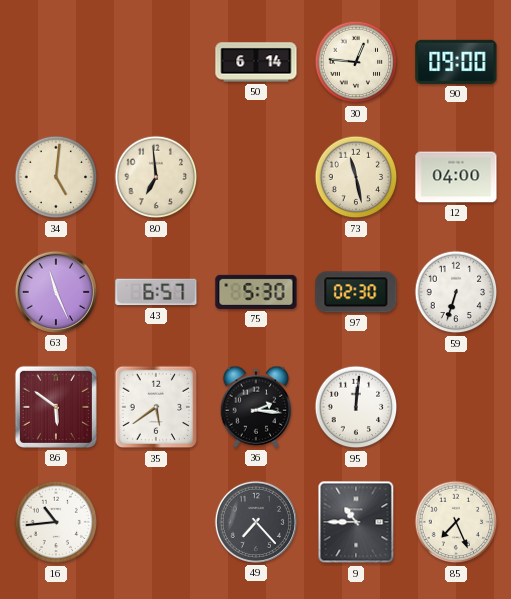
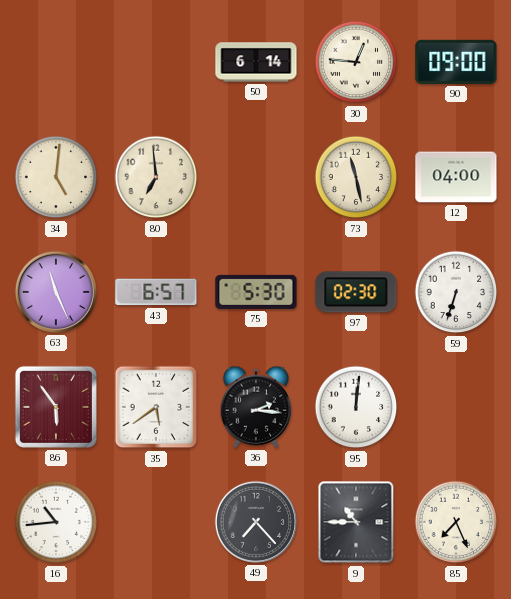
86: 5:51 -> 5:54 (56, 407)
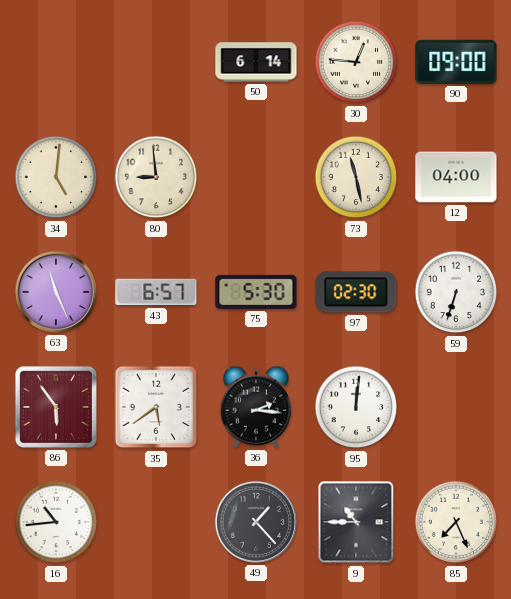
80: 6:59 -> 8:59 (156, 177)
49: 7:23 -> 1:23 (256, 522)
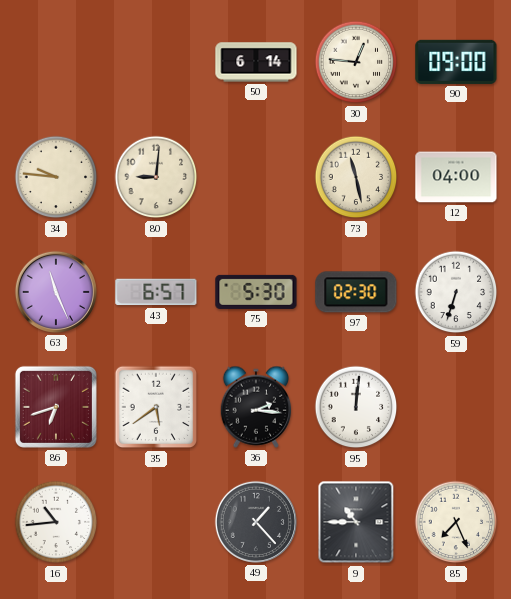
34: 5:01 -> 9:46 (56, 177)
80: 8:59 -> 9:01 (156, 177)
86: 5:54 -> 6:42 (56, 407)
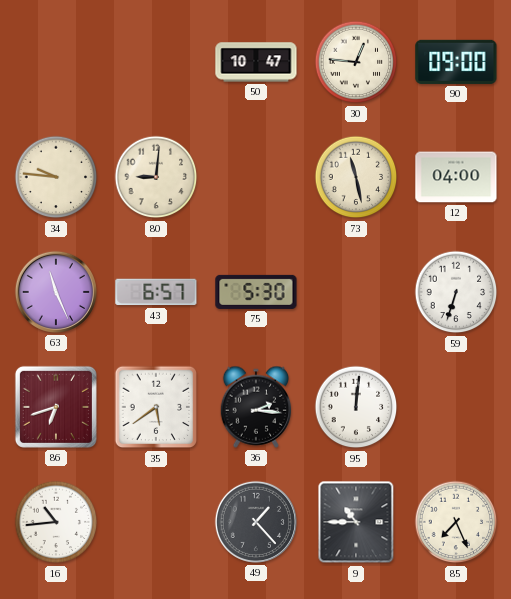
50: 6:14 -> 10:47 (256, 62)
97: 02:30 -> none (356, 292)
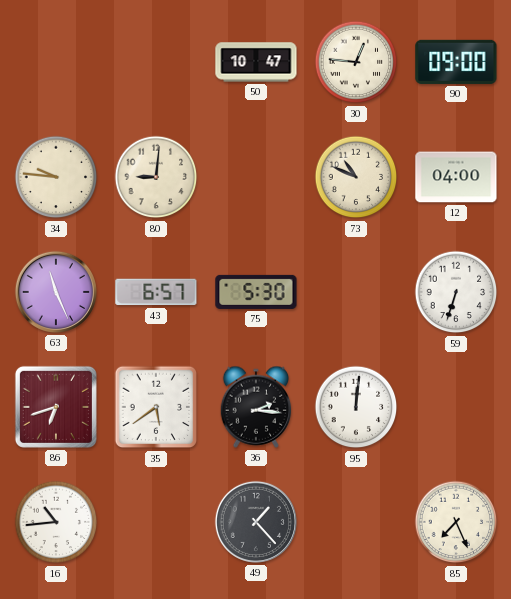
73: 11:28 -> 10:49 (356, 177)
9: 10:45 -> none (356, 522)
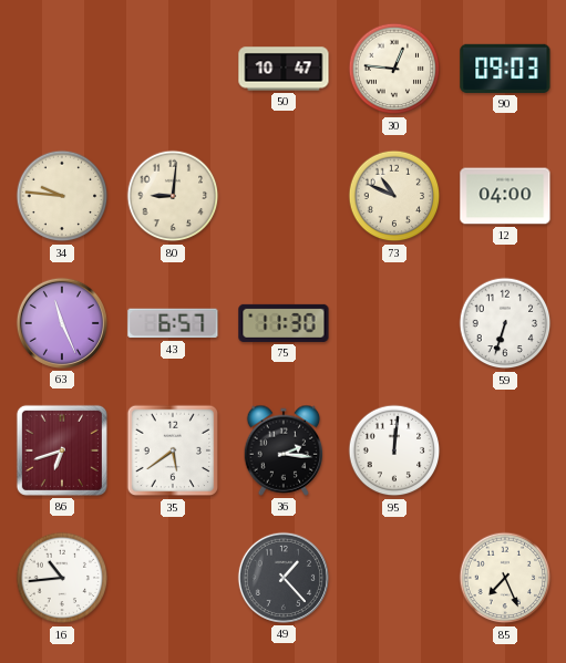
90: 09:00 -> 09:03 (505, 69)
75: 5:30 -> 11:30 (284, 323)
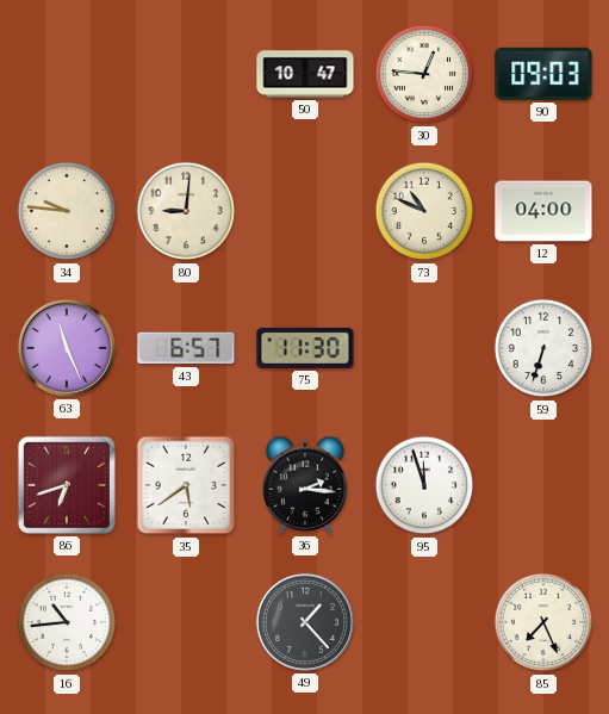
95: 12:01 -> 11:57 (424, 485)
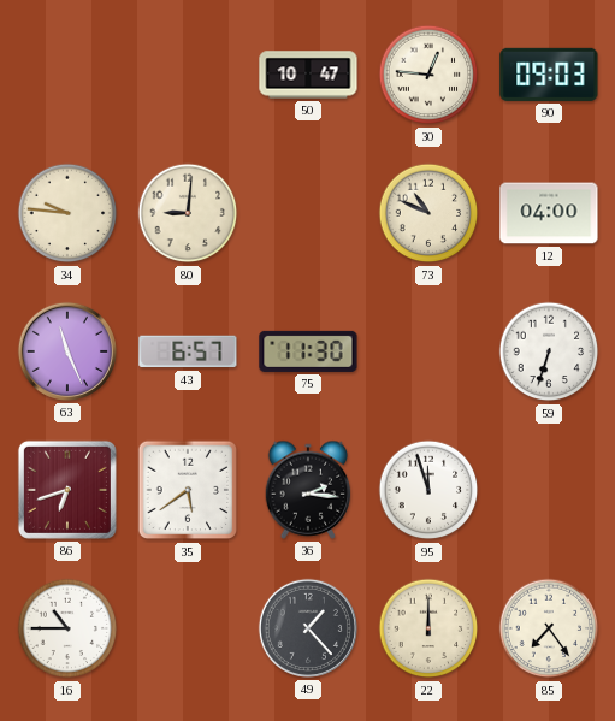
16: 10:44 -> 10:45 (67, 628)
22: none -> 12:00 (428, 628)
85: 7:26 -> 7:24 (549, 628)
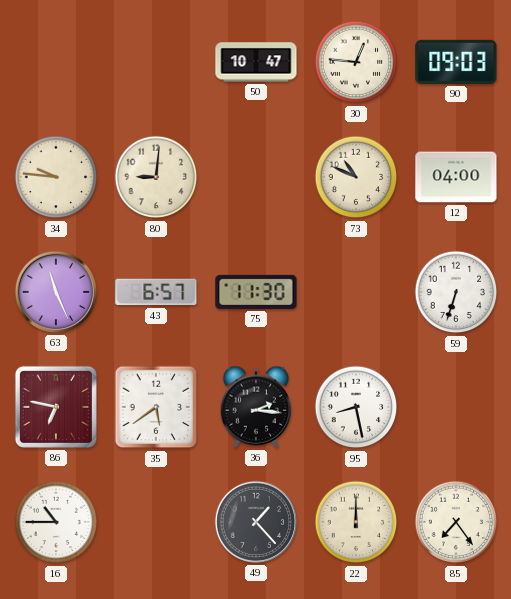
86: 6:42 -> 6:47 (56, 407)
95: 11:57 -> 8:28 (356, 407)
